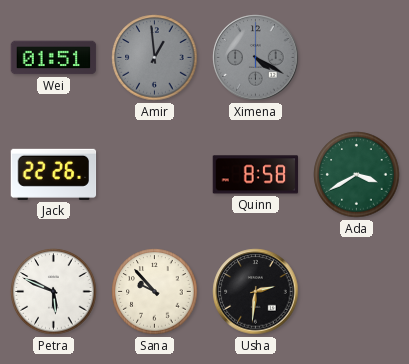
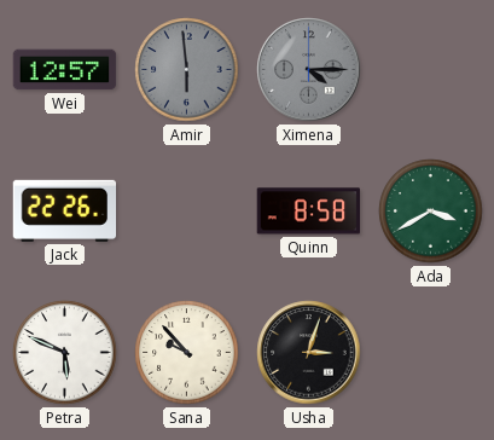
Wei: 01:51 -> 12:57 (65, 70)
Amir: 12:59 -> 5:59 (187, 70)
Ximena: 4:20 -> 4:15 (309, 70)
Usha: 2:31 -> 3:03 (309, 353)
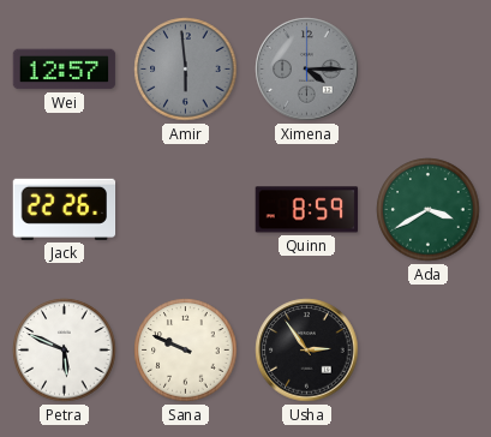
Quinn: 8:58 -> 8:59 (307, 210)
Sana: 9:53 -> 9:49 (186, 351)
Usha: 3:03 -> 2:54 (307, 351)
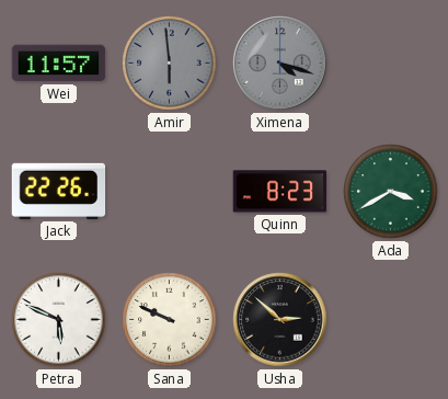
Wei: 12:57 -> 11:57 (59, 64)
Ximena: 4:15 -> 4:18 (280, 64)
Quinn: 8:59 -> 8:23 (280, 192)
Usha: 2:54 -> 2:52 (280, 320)
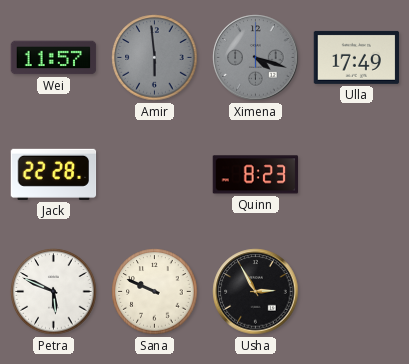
Ulla: none -> 17:49 (357, 57)
Jack: 22:26 -> 22:28 (54, 174)
Ada: 3:40 -> none (391, 192)
Usha: 2:52 -> 2:55 (256, 292)
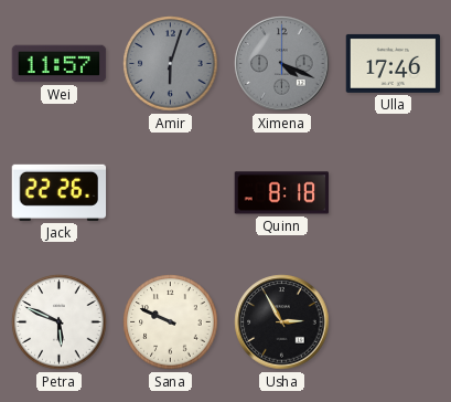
Amir: 5:59 -> 6:03 (171, 64)
Ximena: 4:18 -> 4:19 (282, 64)
Ulla: 17:49 -> 17:46 (394, 63)
Jack: 22:28 -> 22:26 (60, 192)
Quinn: 8:23 -> 8:18 (282, 193)
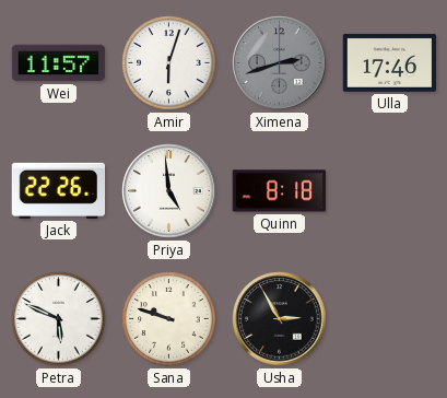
Amir dial: grey -> white (169, 63)
Ximena: 4:19 -> 2:42 (280, 63)
Priya: none -> 4:59 (169, 191)
Sana: 9:49 -> 9:48 (169, 319)
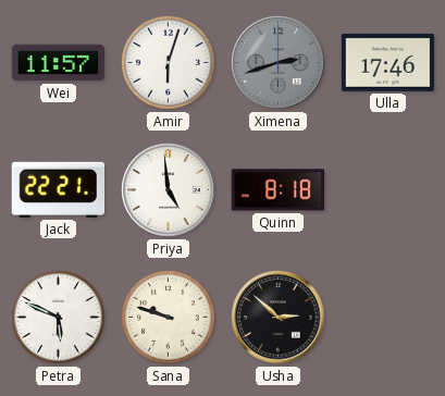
Jack: 22:26 -> 22:21 (59, 189)
Usha: 2:55 -> 2:52 (279, 318)
